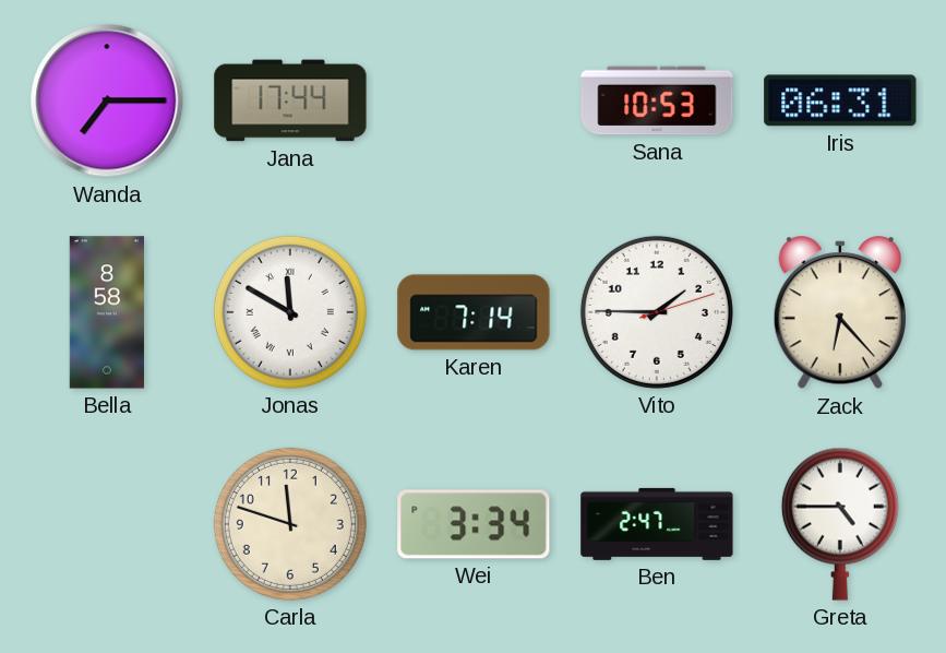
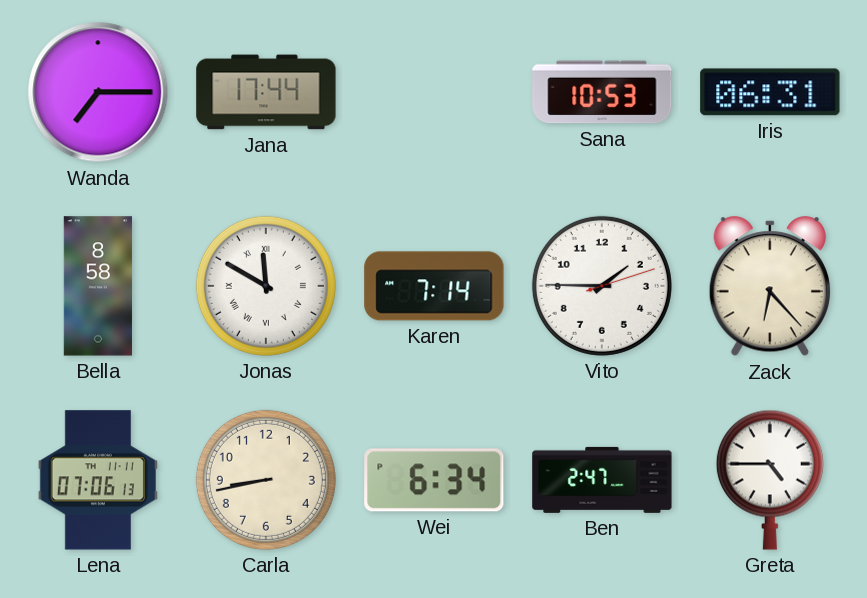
Lena: none -> 07:06 (98, 480)
Carla: 11:48 -> 8:43 (266, 480)
Wei: 3:34 -> 6:34 (434, 480)
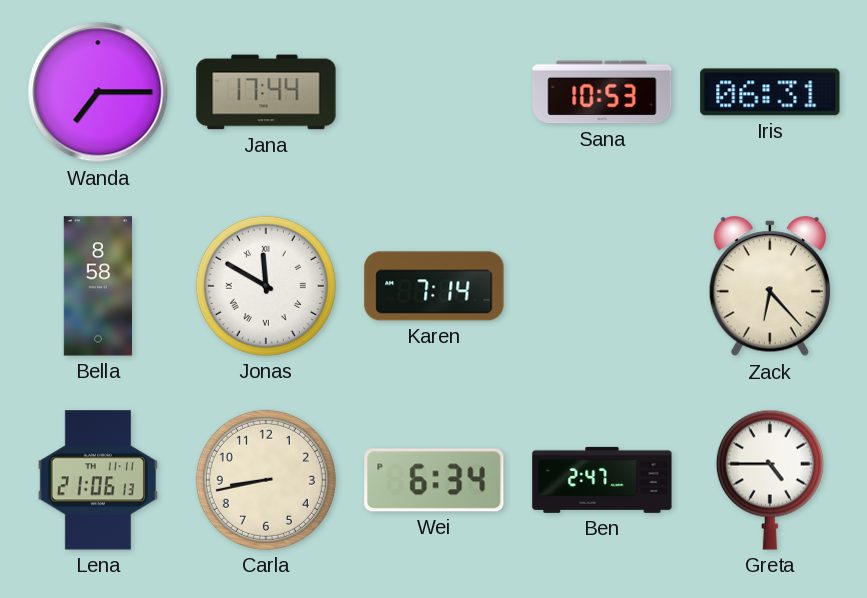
Vito: 1:45 -> none (602, 286)
Lena: 07:06 -> 21:06 (98, 480)
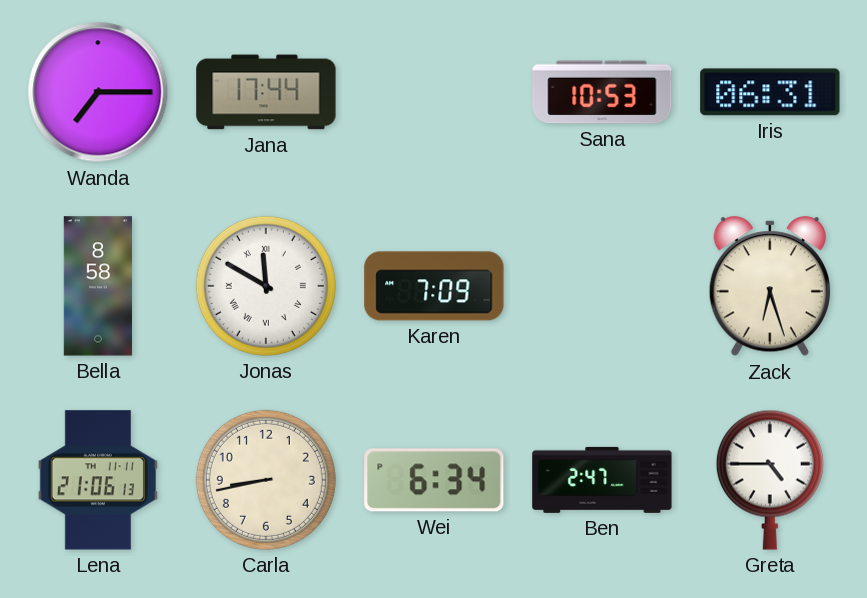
Karen: 7:14 -> 7:09 (434, 286)
Zack: 6:23 -> 6:27 (770, 287)
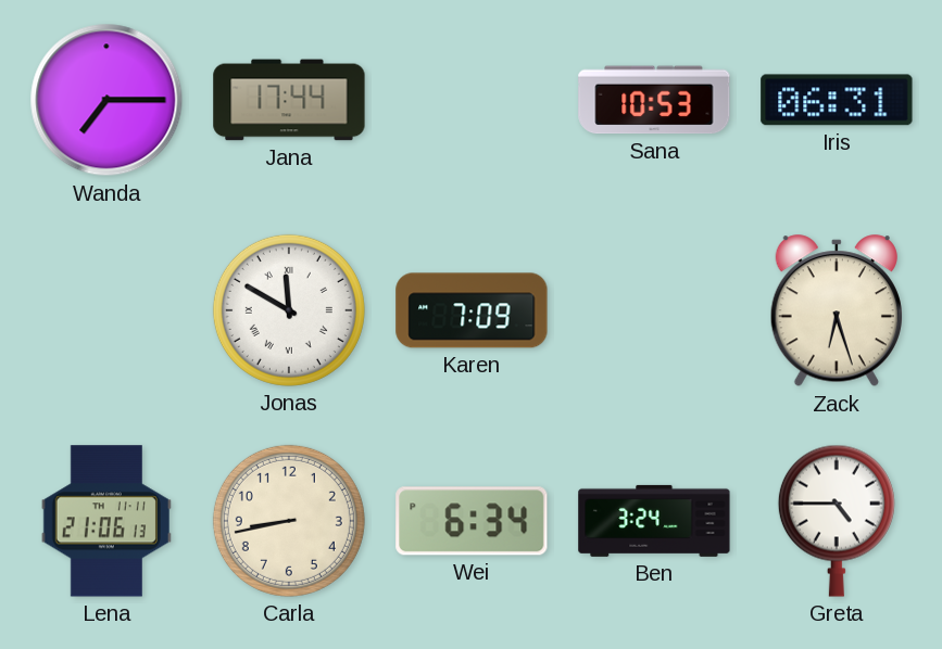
Bella: 8:58 -> none (98, 286)
Ben: 2:47 -> 3:24 (654, 521)
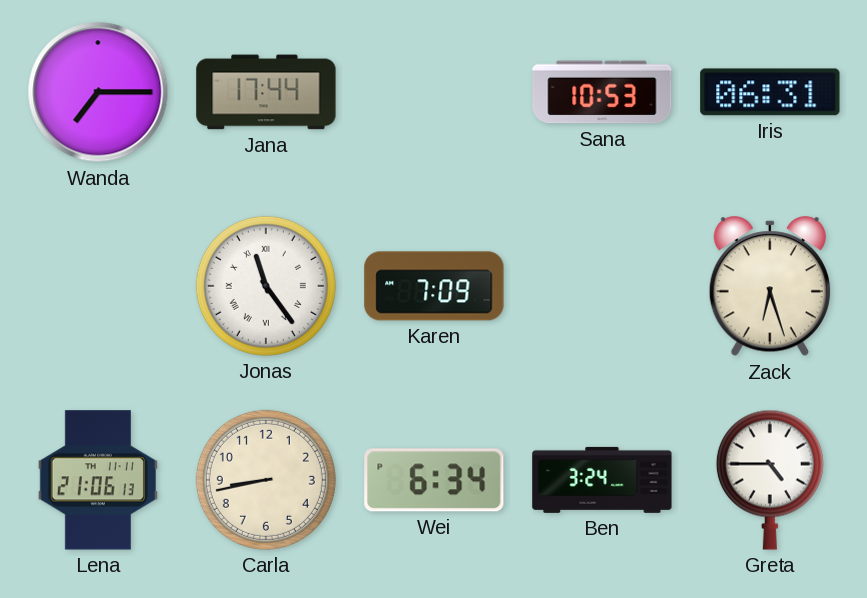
Jonas: 11:50 -> 11:24 (266, 286)
